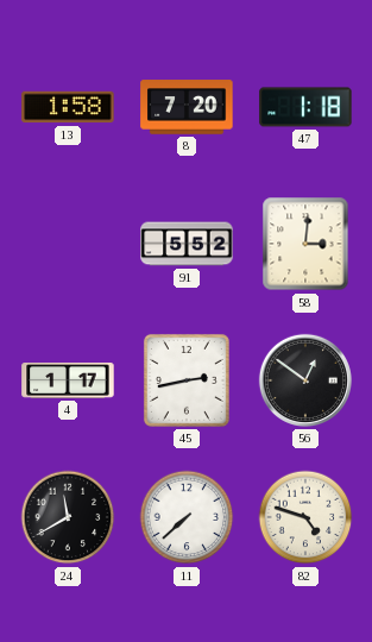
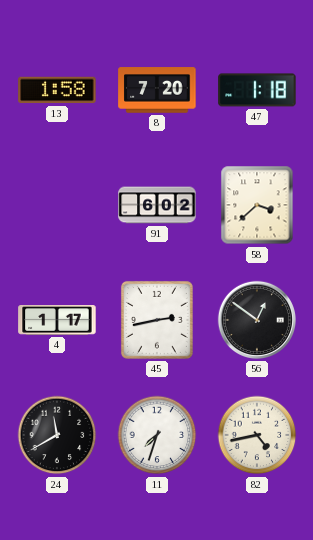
91: 5:52 -> 6:02 (157, 205)
58: 3:01 -> 3:38 (257, 205)
11: 7:38 -> 7:33 (157, 435)
82: 4:48 -> 4:43 (257, 435)
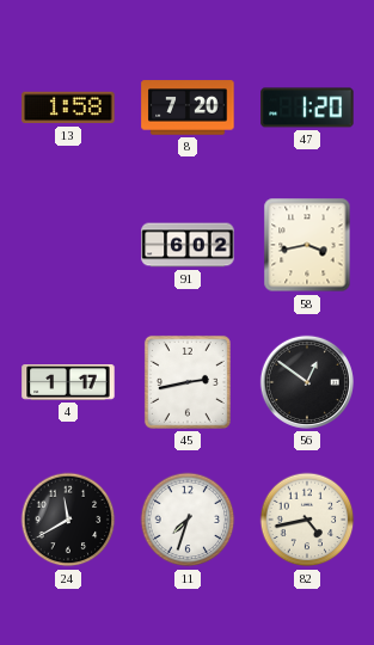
47: 1:18 -> 1:20 (307, 107)
58: 3:38 -> 3:43 (307, 245)
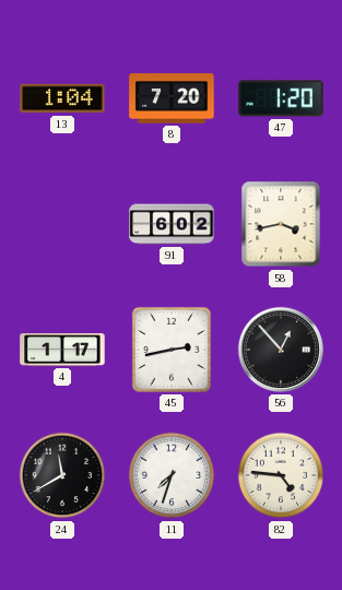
13: 1:58 -> 1:04 (62, 98)
56: 12:51 -> 12:53 (281, 350)
82: 4:43 -> 4:46 (281, 475)
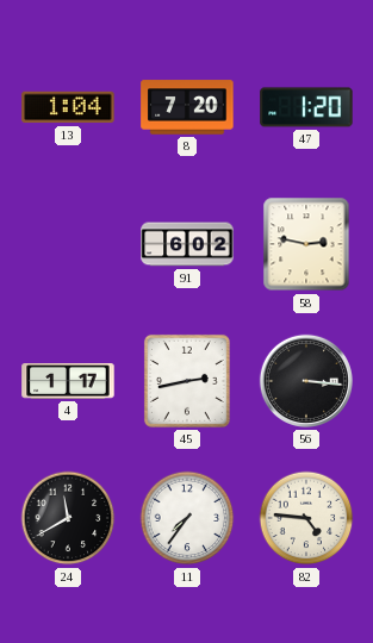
58: 3:43 -> 2:47 (306, 244)
56: 12:53 -> 3:16 (306, 381)
11: 7:33 -> 7:36 (187, 518)
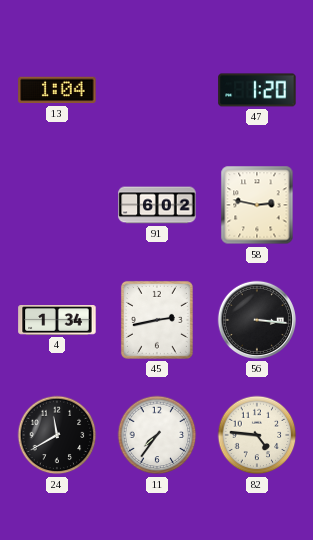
8: 7:20 -> none (187, 107)
4: 1:17 -> 1:34 (57, 321)
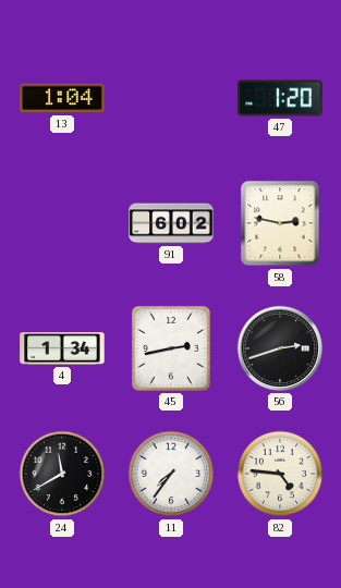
56: 3:16 -> 2:42 (280, 348)
